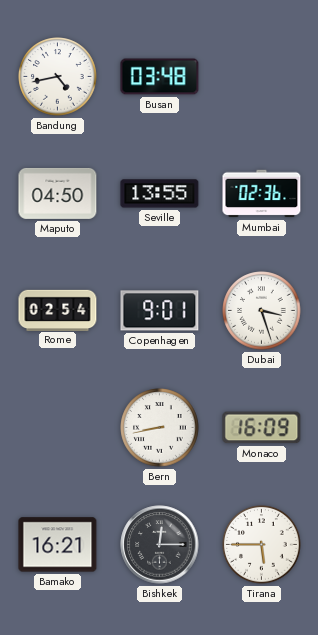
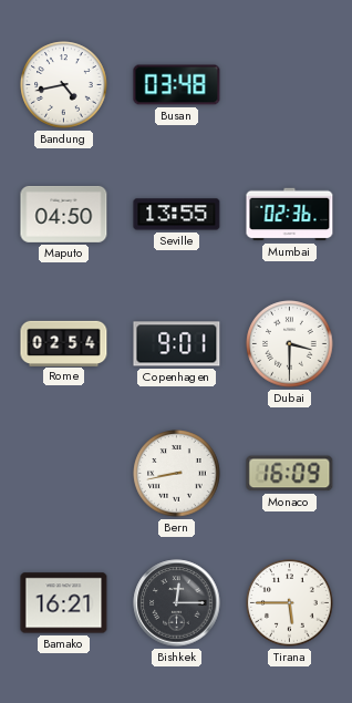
Dubai: 3:27 -> 3:30 (290, 344)
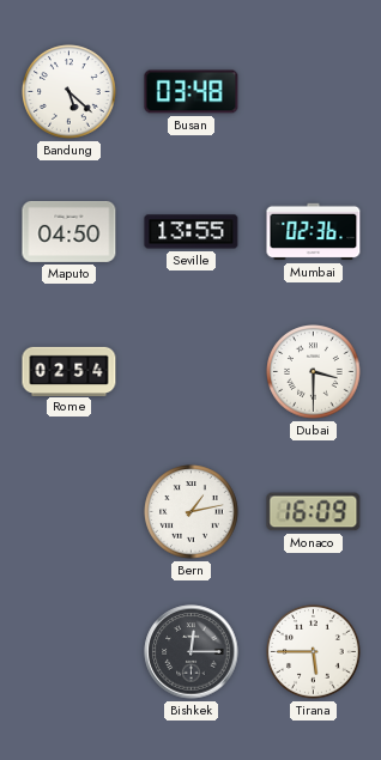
Bandung: 4:43 -> 5:22 (69, 92)
Copenhagen: 9:01 -> none (177, 344)
Bern: 8:43 -> 1:13 (192, 512)
Bamako: 16:21 -> none (64, 603)
